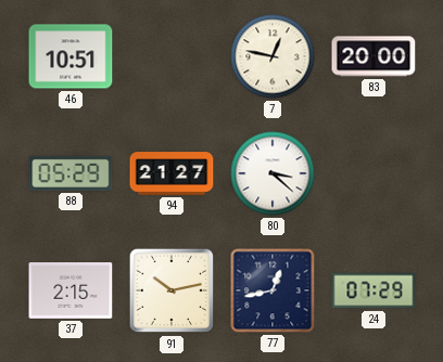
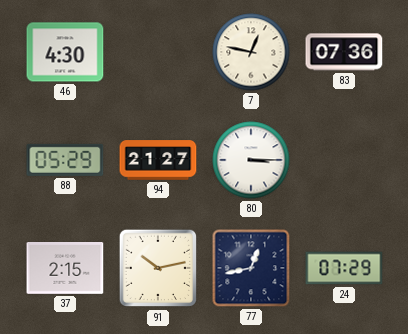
46: 10:51 -> 4:30 (65, 52)
83: 20:00 -> 07:36 (344, 52)
80: 3:22 -> 3:15 (251, 160)
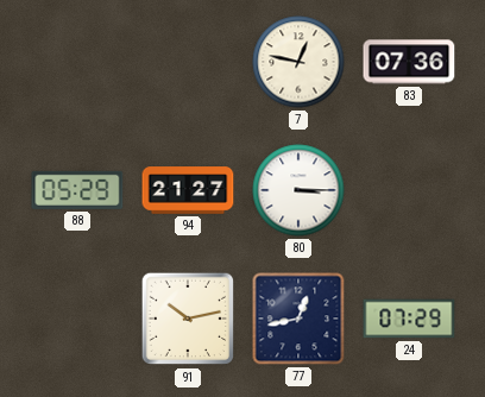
46: 4:30 -> none (65, 52)
37: 2:15 -> none (65, 269)
